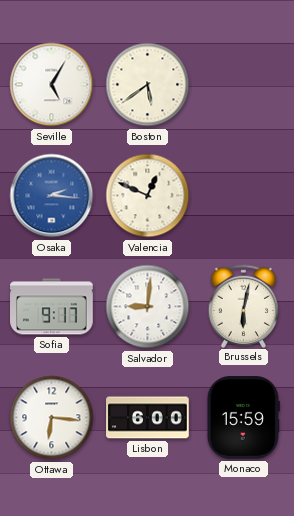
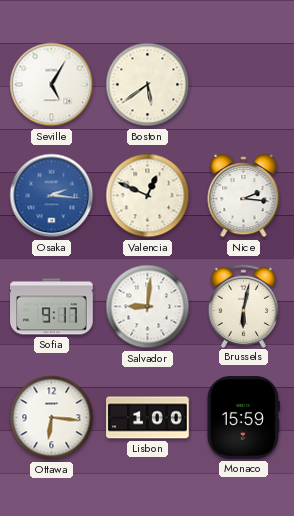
Nice: none -> 2:16 (244, 197)
Lisbon: 6:00 -> 1:00 (148, 418)
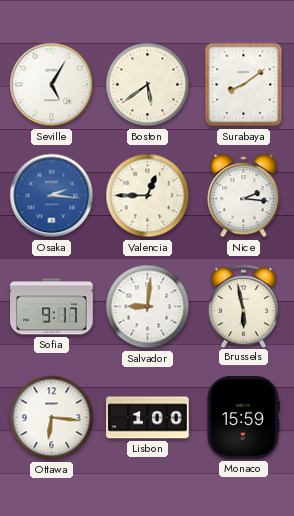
Surabaya: none -> 8:09 (244, 85)
Valencia: 12:49 -> 12:45 (148, 196)
Brussels: 6:02 -> 5:58 (244, 306)
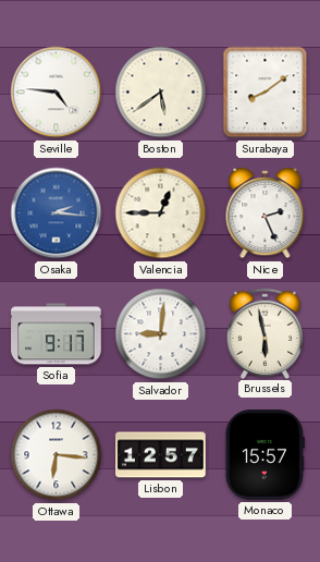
Seville: 5:05 -> 4:46 (57, 93)
Nice: 2:16 -> 2:26 (266, 215)
Lisbon: 1:00 -> 12:57 (161, 455)
Monaco: 15:59 -> 15:57 (264, 455)
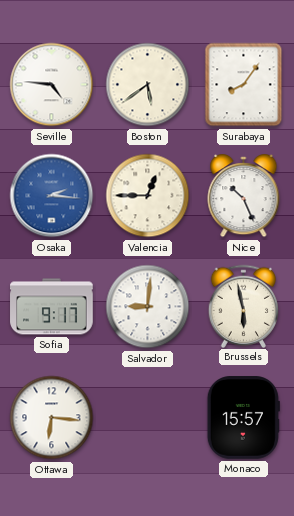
Surabaya: 8:09 -> 8:06 (244, 85)
Nice: 2:26 -> 10:26 (244, 197)
Lisbon: 12:57 -> none (161, 455)
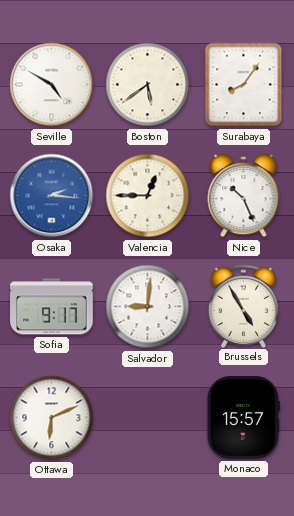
Seville: 4:46 -> 4:50 (52, 85)
Brussels: 5:58 -> 4:55 (244, 306)
Ottawa: 6:16 -> 6:11 (52, 418)
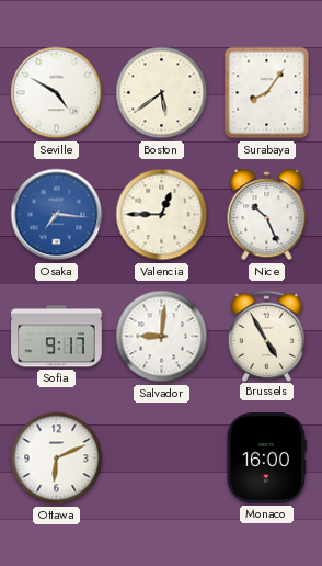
Osaka: 2:16 -> 7:16 (57, 215)
Monaco: 15:57 -> 16:00 (266, 459)
